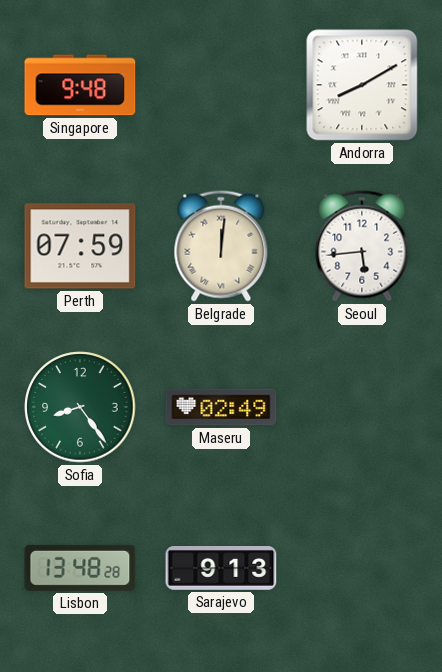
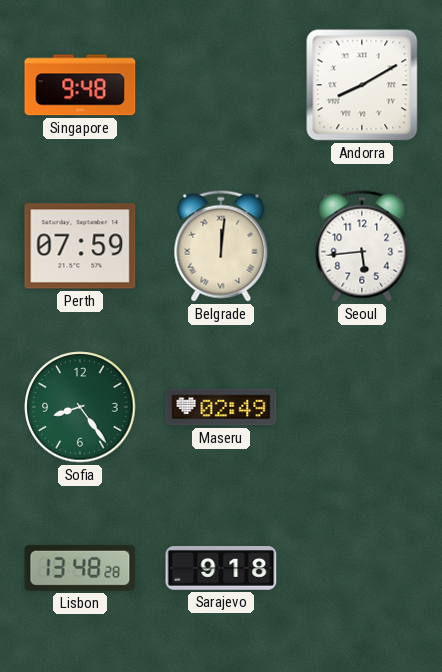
Sarajevo: 9:13 -> 9:18 (221, 569)
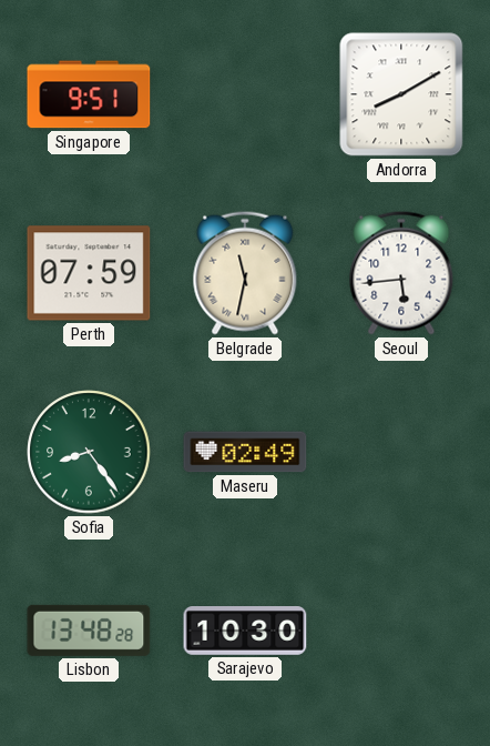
Singapore: 9:48 -> 9:51 (89, 94)
Belgrade: 12:01 -> 11:32 (245, 273)
Sarajevo: 9:18 -> 10:30 (245, 632)
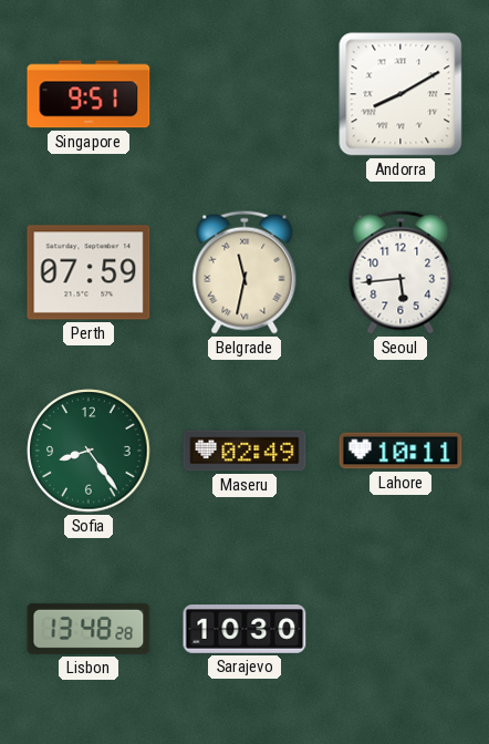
Lahore: none -> 10:11 (400, 451)
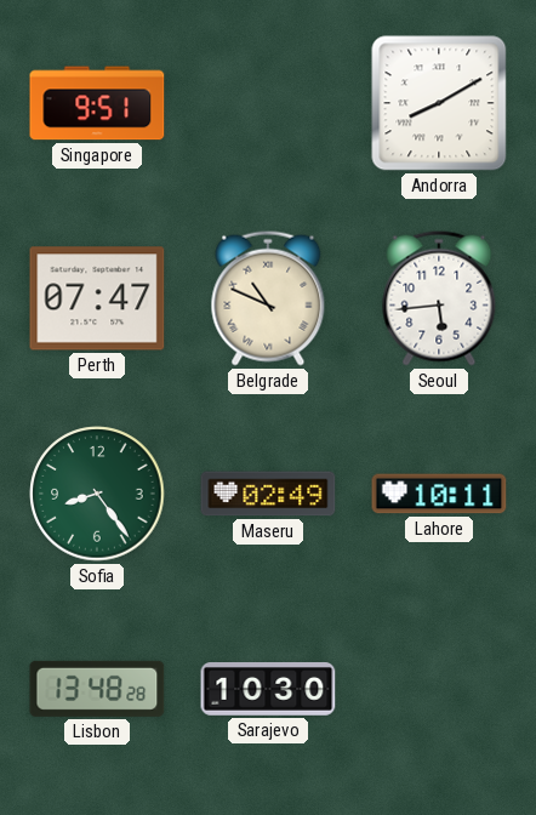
Perth: 07:59 -> 07:47 (97, 298)
Belgrade: 11:32 -> 10:49 (268, 298)
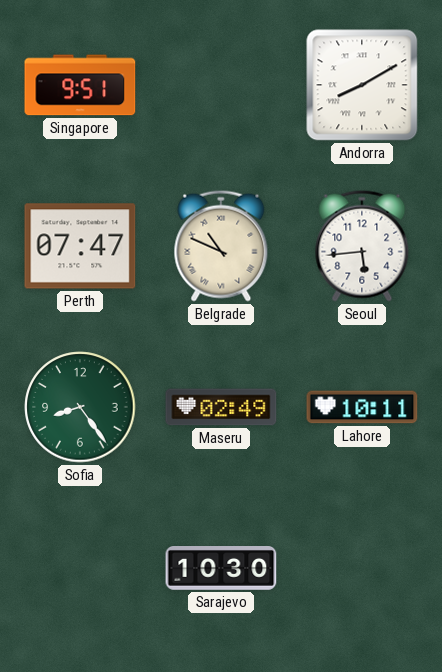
Lisbon: 13:48 -> none (97, 689)
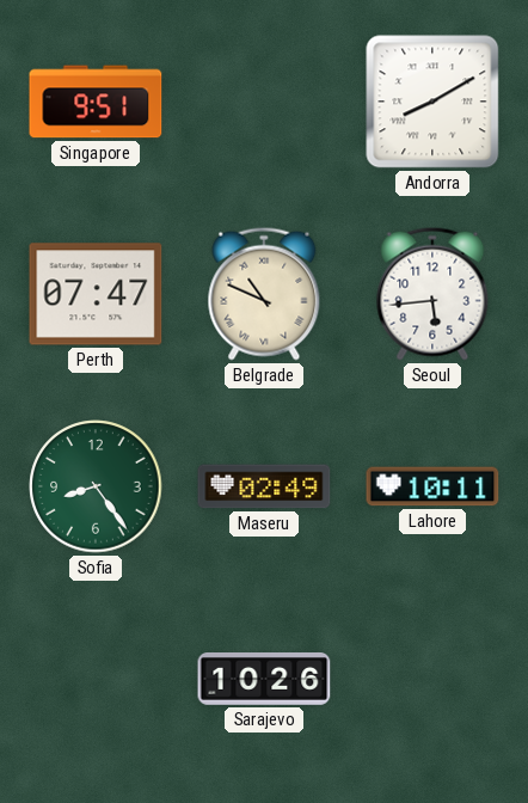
Sarajevo: 10:30 -> 10:26 (264, 680)
